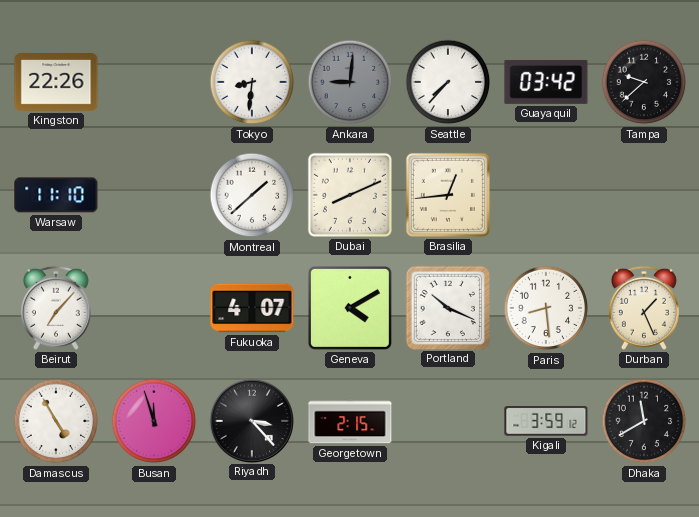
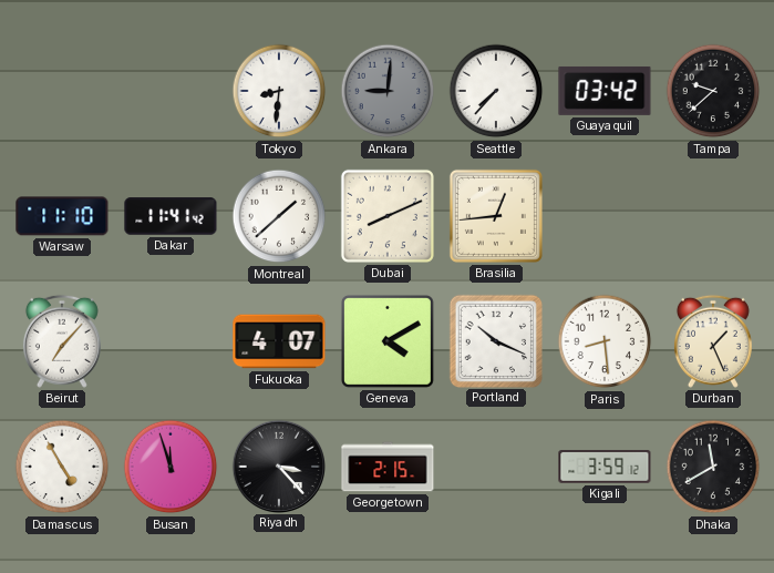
Kingston: 22:26 -> none (56, 82)
Dakar: none -> 11:41 (171, 216)
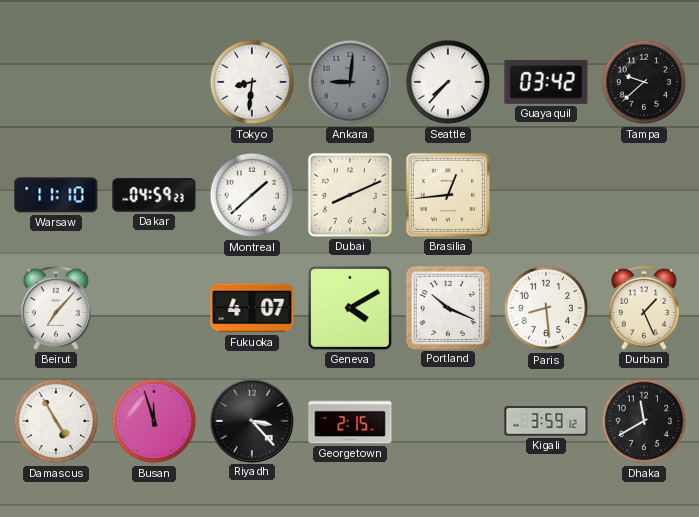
Dakar: 11:41 -> 04:59 (154, 195)
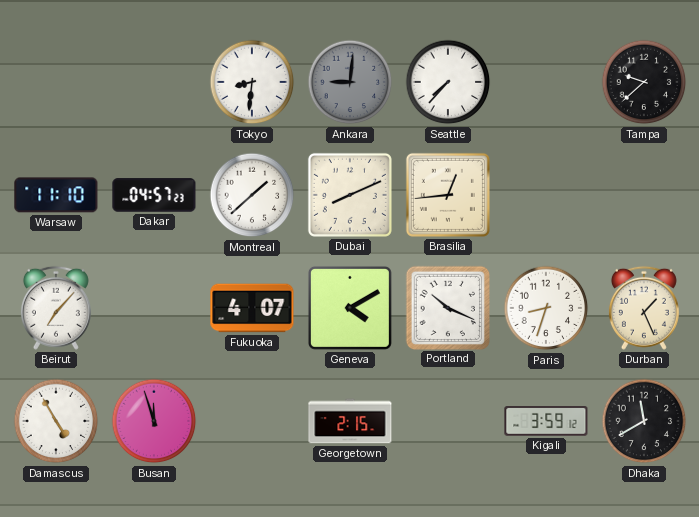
Guayaquil: 03:42 -> none (546, 82)
Dakar: 04:59 -> 04:57 (154, 195)
Paris: 8:29 -> 8:33 (546, 308)
Riyadh: 3:23 -> none (251, 420)
